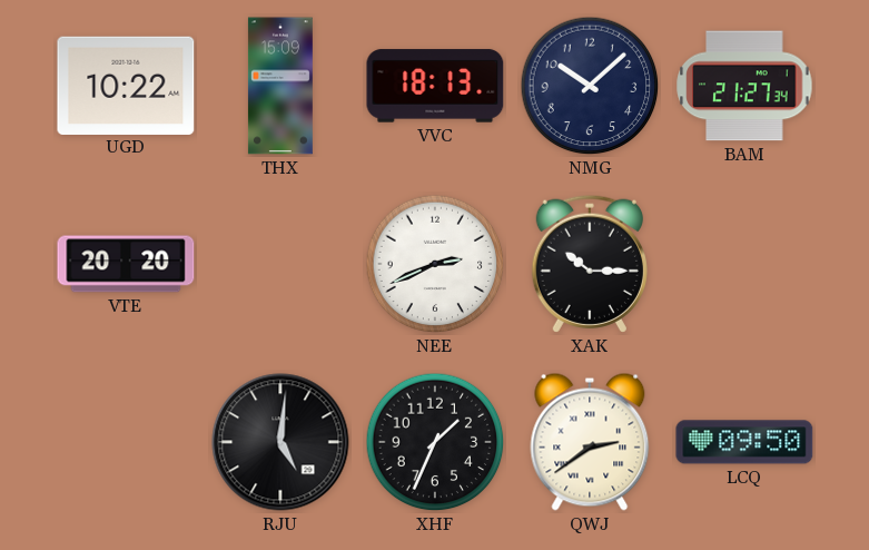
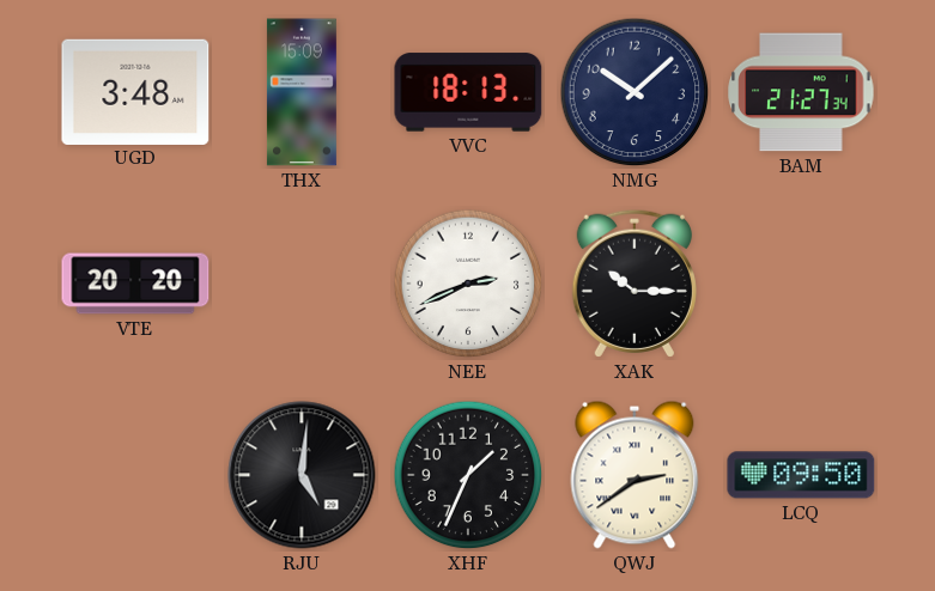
UGD: 10:22 -> 3:48 (135, 91)
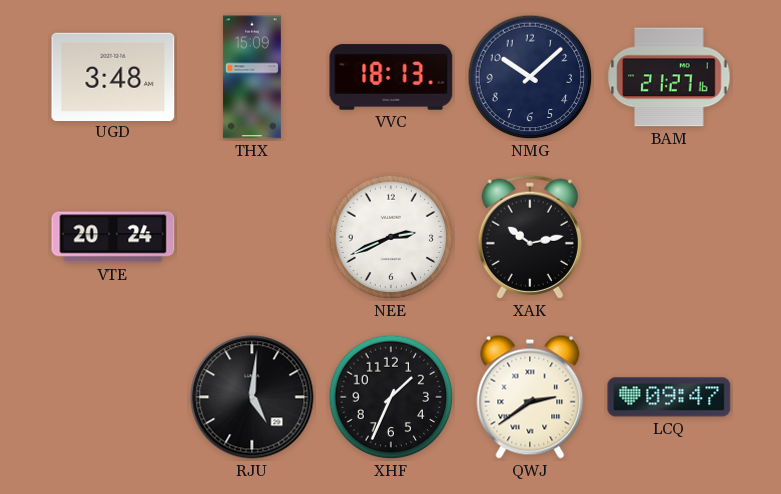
BAM: 21:27:34 -> 21:27:16 (669, 77)
VTE: 20:20 -> 20:24 (113, 237)
XAK: 10:15 -> 10:13 (530, 237)
LCQ: 09:50 -> 09:47 (669, 397)
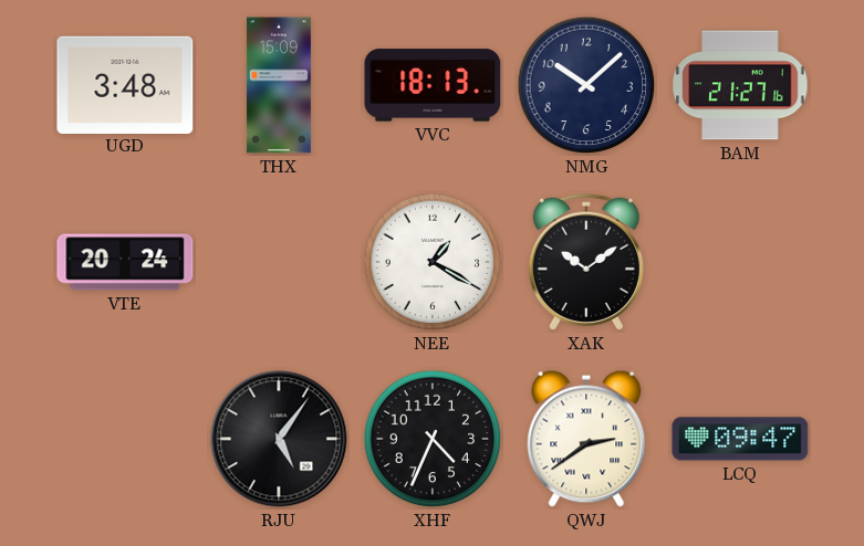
NEE: 2:41 -> 1:20 (433, 262)
XAK: 10:13 -> 10:09 (586, 262)
RJU: 5:01 -> 5:06 (279, 439)
XHF: 1:34 -> 4:34 (433, 439)
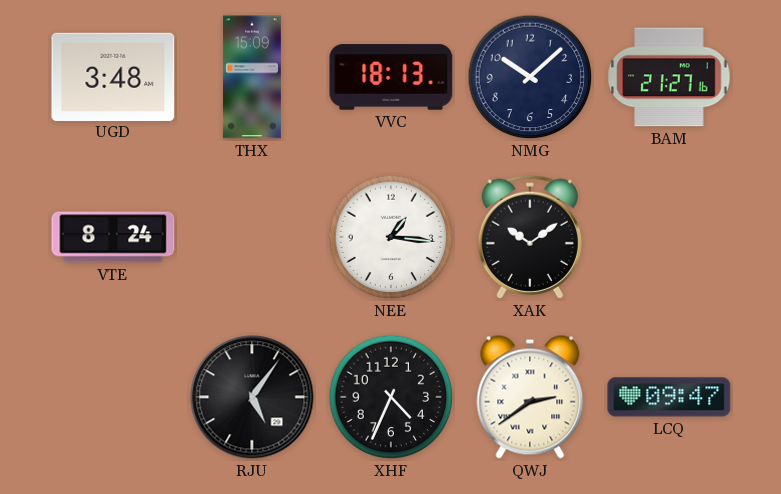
VTE: 20:24 -> 8:24 (113, 237)
NEE: 1:20 -> 1:16 (391, 237)
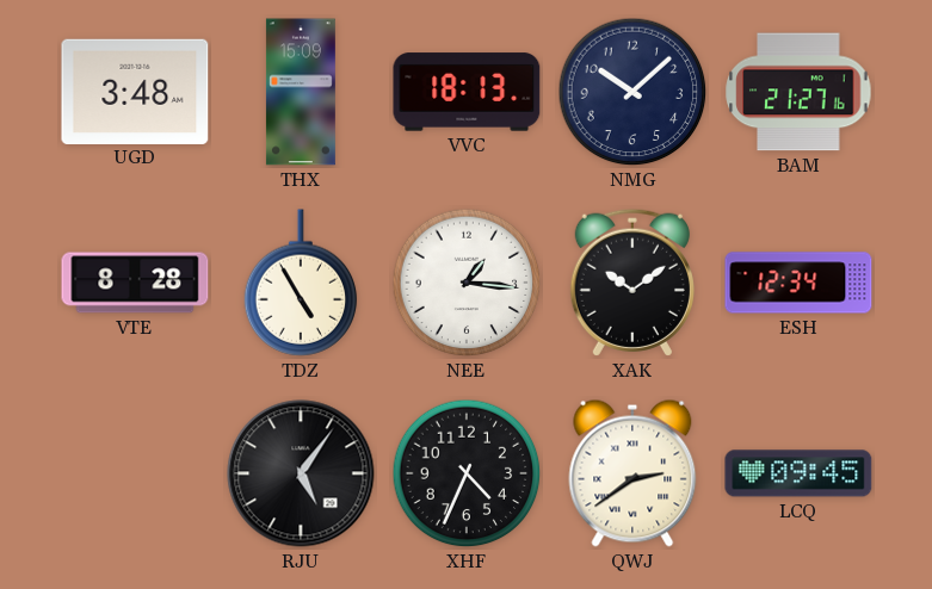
VTE: 8:24 -> 8:28 (135, 283)
TDZ: none -> 4:55 (301, 283)
ESH: none -> 12:34 (798, 283)
LCQ: 09:47 -> 09:45 (798, 473)
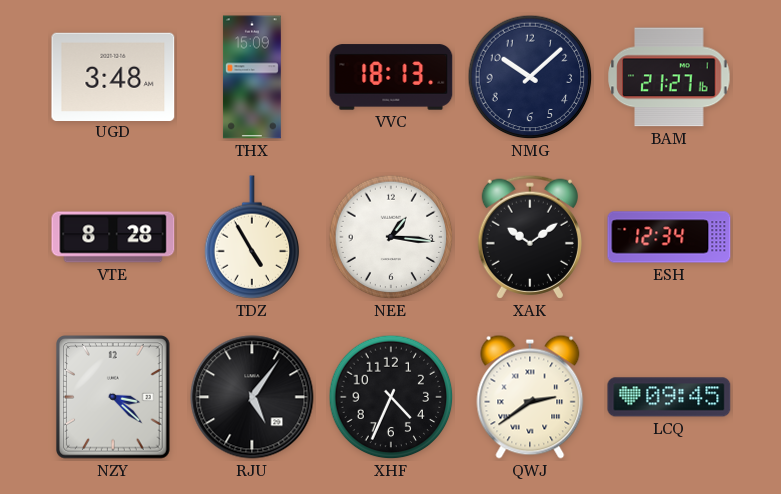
NZY: none -> 3:22 (114, 397)
